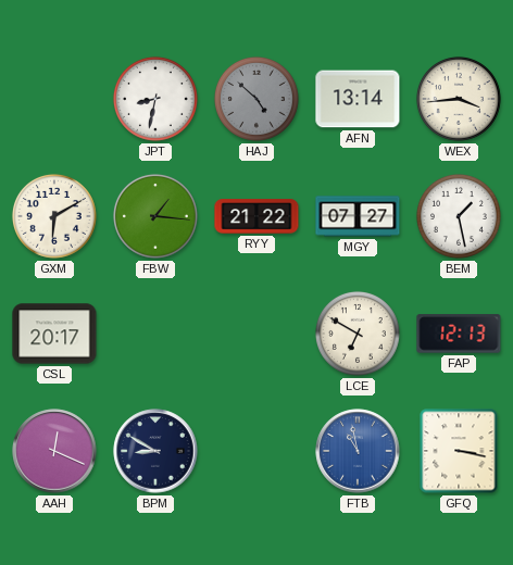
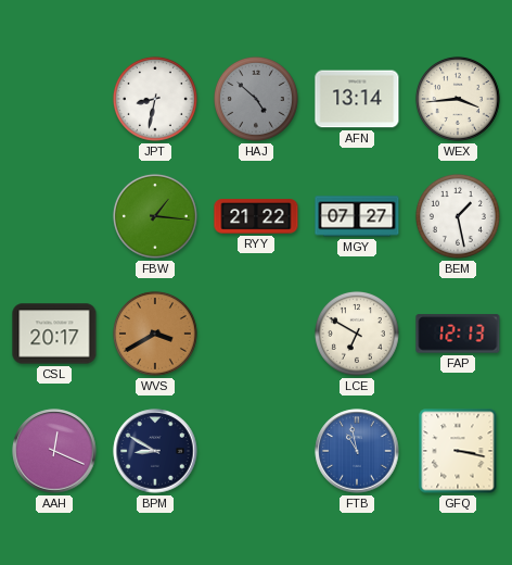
GXM: 6:10 -> none (54, 216)
WVS: none -> 3:40 (155, 334)
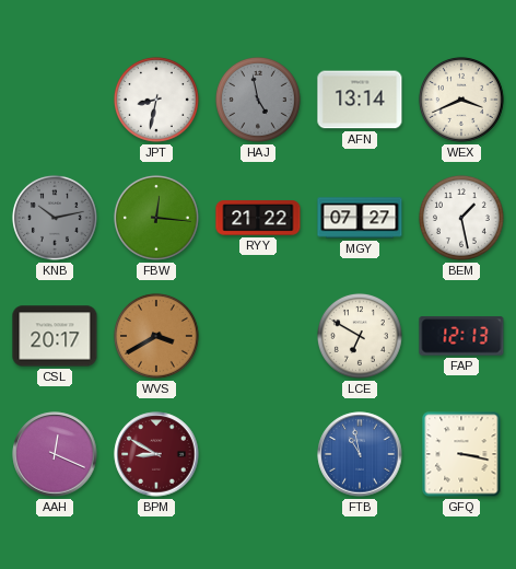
HAJ: 4:52 -> 4:58 (258, 100)
WEX: 3:44 -> 3:41 (461, 100)
KNB: none -> 10:13 (55, 218)
FBW: 1:16 -> 12:16 (156, 218)
BPM dial: navy -> burgundy (156, 454)
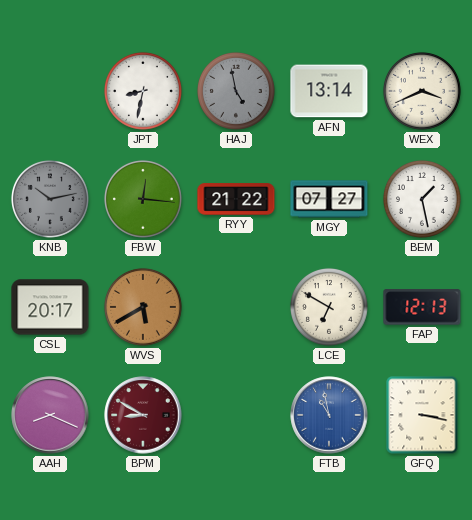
WVS: 3:40 -> 5:40 (143, 307)
AAH: 12:19 -> 8:19 (50, 415)
